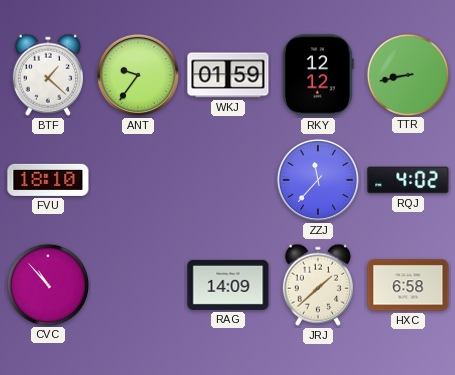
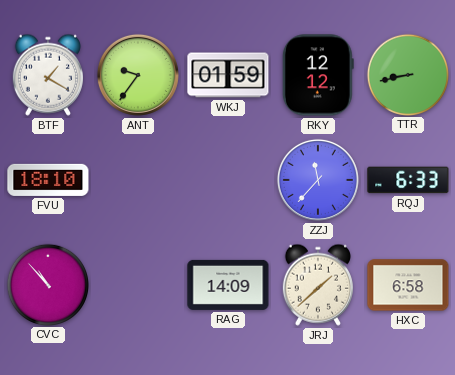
BTF: 1:22 -> 1:20 (48, 75)
RQJ: 4:02 -> 6:33 (408, 180)
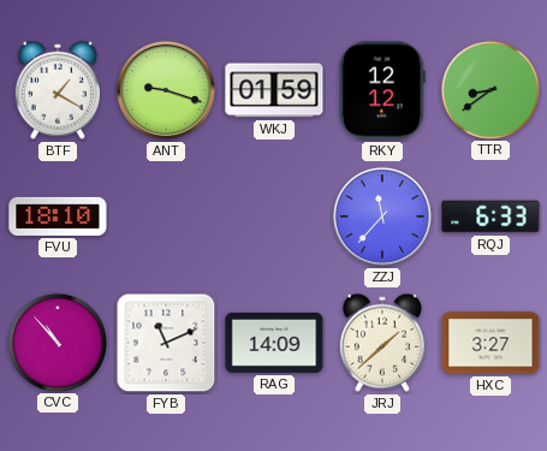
ANT: 9:36 -> 9:18 (166, 90)
TTR: 8:43 -> 8:39 (489, 89)
FYB: none -> 11:11 (166, 343)
HXC: 6:58 -> 3:27 (490, 343)
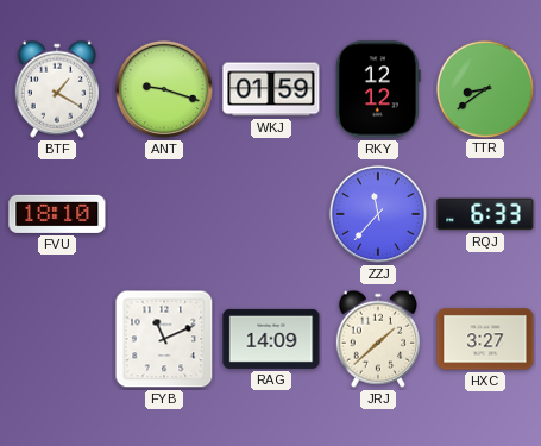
CVC: 10:53 -> none (57, 342)
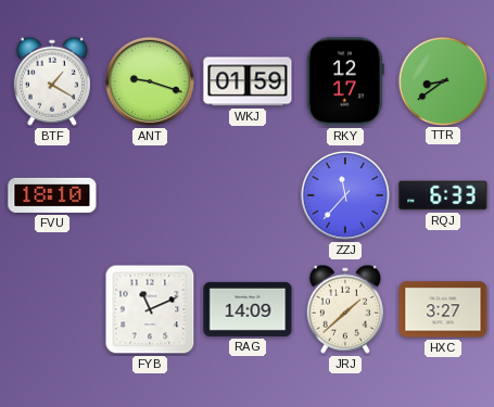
RKY: 12:12 -> 12:17 (345, 81)
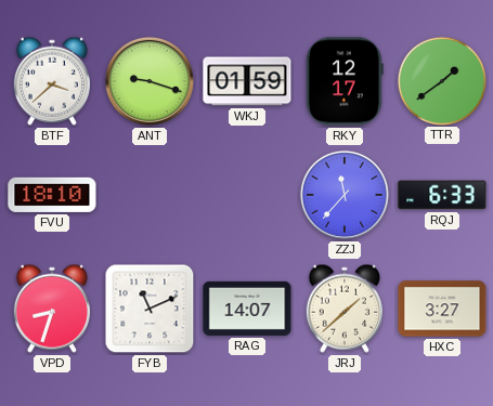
BTF: 1:20 -> 3:38 (52, 81)
TTR: 8:39 -> 1:39 (441, 80)
VPD: none -> 8:33 (52, 309)
RAG: 14:09 -> 14:07 (247, 309)
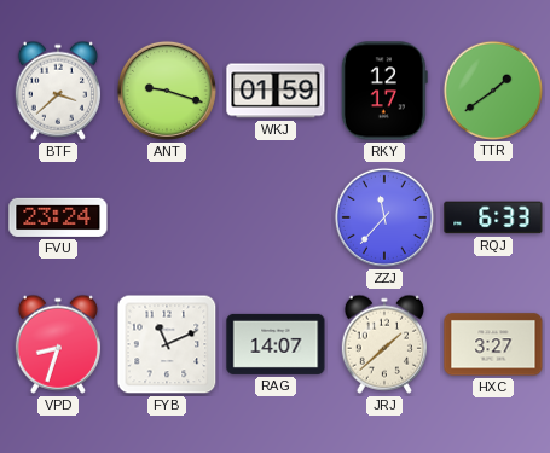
FVU: 18:10 -> 23:24 (58, 217)
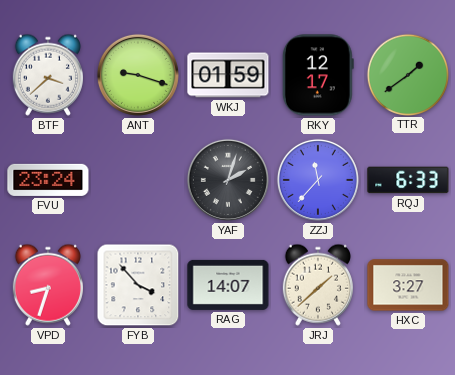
YAF: none -> 2:03 (228, 180)
FYB: 11:11 -> 3:53 (138, 285)
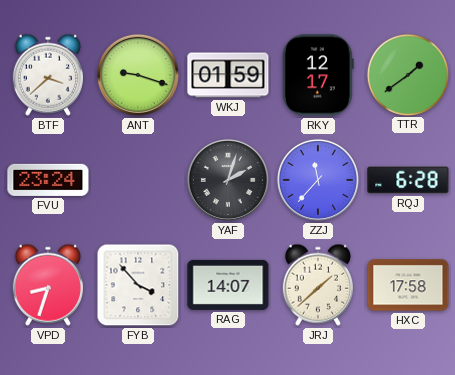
RQJ: 6:33 -> 6:28 (408, 180)
HXC: 3:27 -> 17:58 (408, 285)
